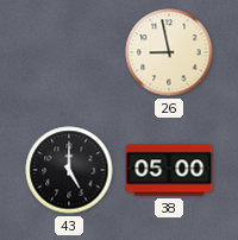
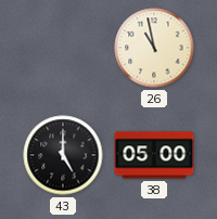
26: 8:58 -> 10:58 (154, 48)
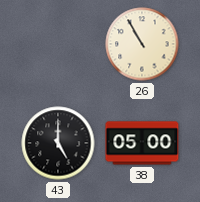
26: 10:58 -> 10:55 (142, 44)
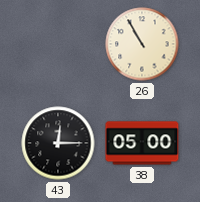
43: 5:00 -> 12:15 (58, 143)
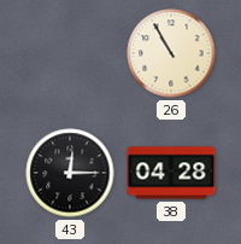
38: 05:00 -> 04:28 (171, 173)
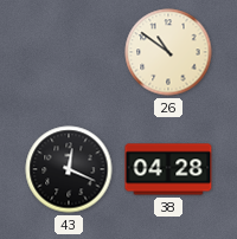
26: 10:55 -> 10:51 (168, 52)
43: 12:15 -> 12:19 (69, 169)
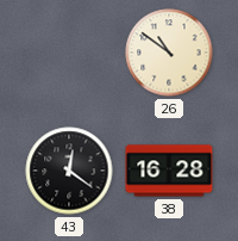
43: 12:19 -> 12:21 (69, 171)
38: 04:28 -> 16:28 (169, 171)
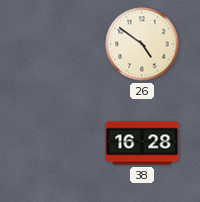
26: 10:51 -> 4:51 (142, 44)
43: 12:21 -> none (69, 171)
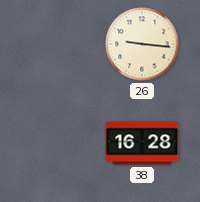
26: 4:51 -> 9:16 (142, 44)
